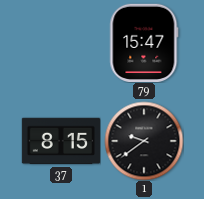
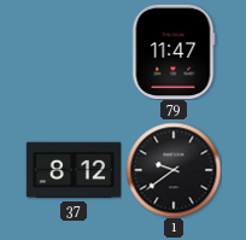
79: 15:47 -> 11:47 (174, 51)
37: 8:15 -> 8:12 (72, 170)
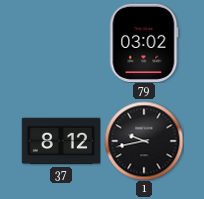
79: 11:47 -> 03:02 (144, 42)
1: 9:39 -> 9:43 (144, 141)
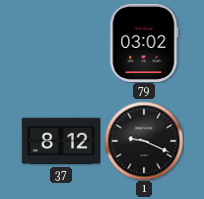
1: 9:43 -> 9:19 (144, 141)
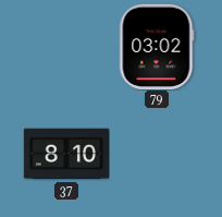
37: 8:12 -> 8:10 (65, 154)
1: 9:19 -> none (144, 141)
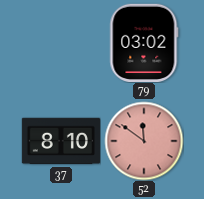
52: none -> 11:51 (144, 141)
